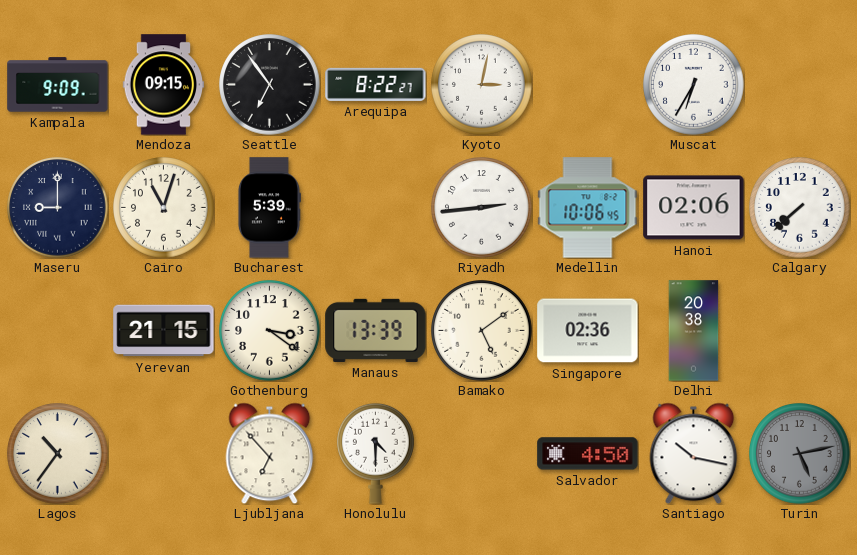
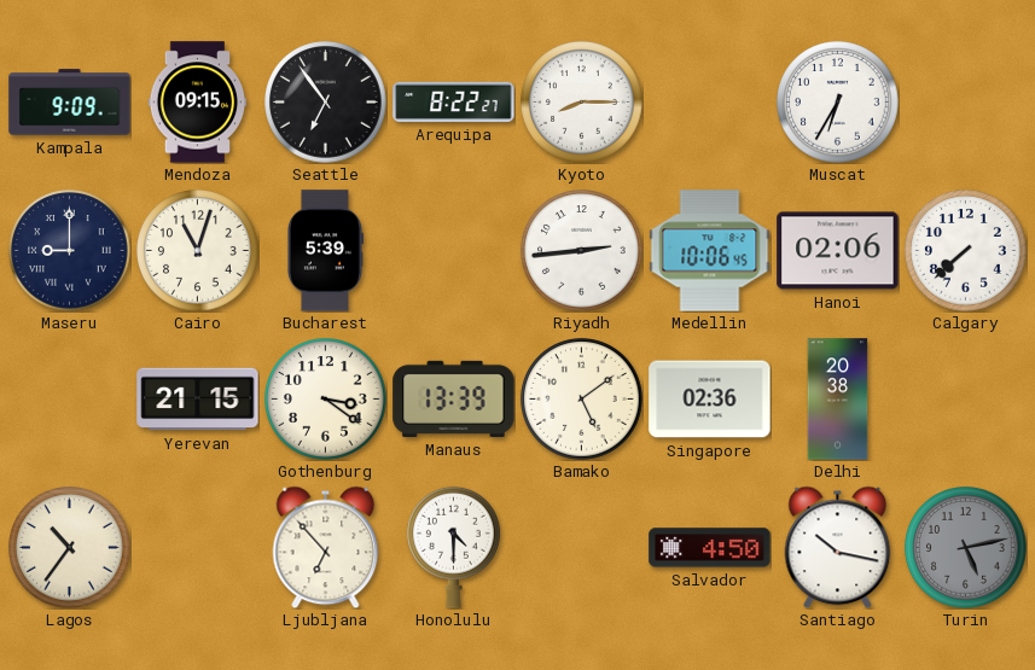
Kyoto: 3:02 -> 8:15 (582, 103)
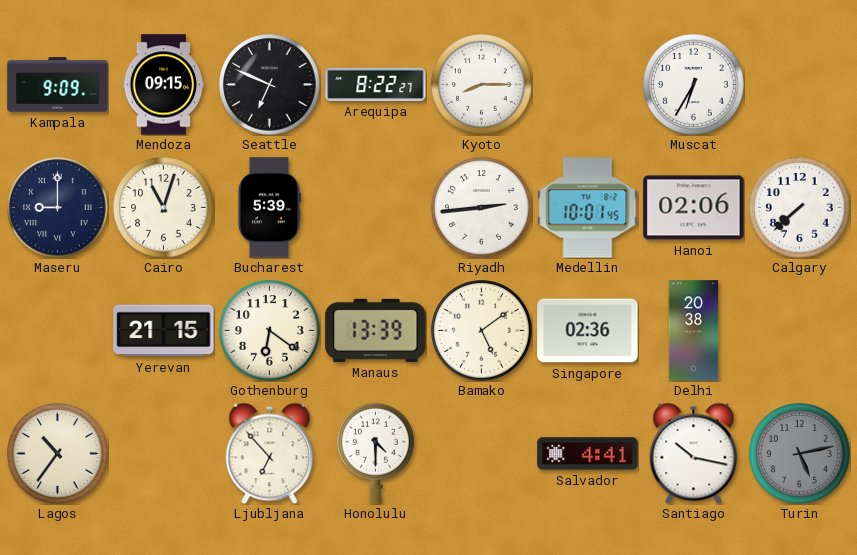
Seattle: 6:54 -> 6:49 (270, 85)
Medellin: 10:06 -> 10:01 (588, 208)
Gothenburg: 3:21 -> 6:21 (270, 331)
Salvador: 4:50 -> 4:41 (588, 454)
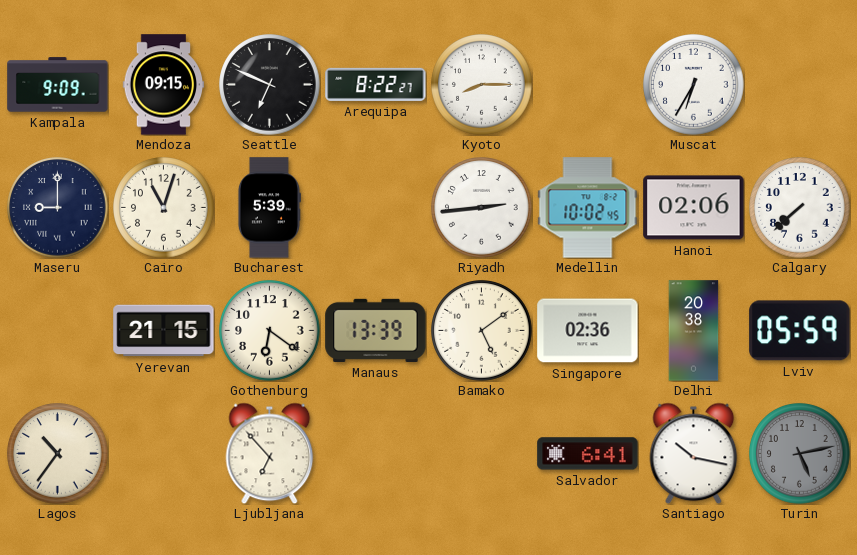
Medellin: 10:01 -> 10:02 (588, 208)
Lviv: none -> 05:59 (800, 331)
Honolulu: 4:30 -> none (376, 453)
Salvador: 4:41 -> 6:41 (588, 454)
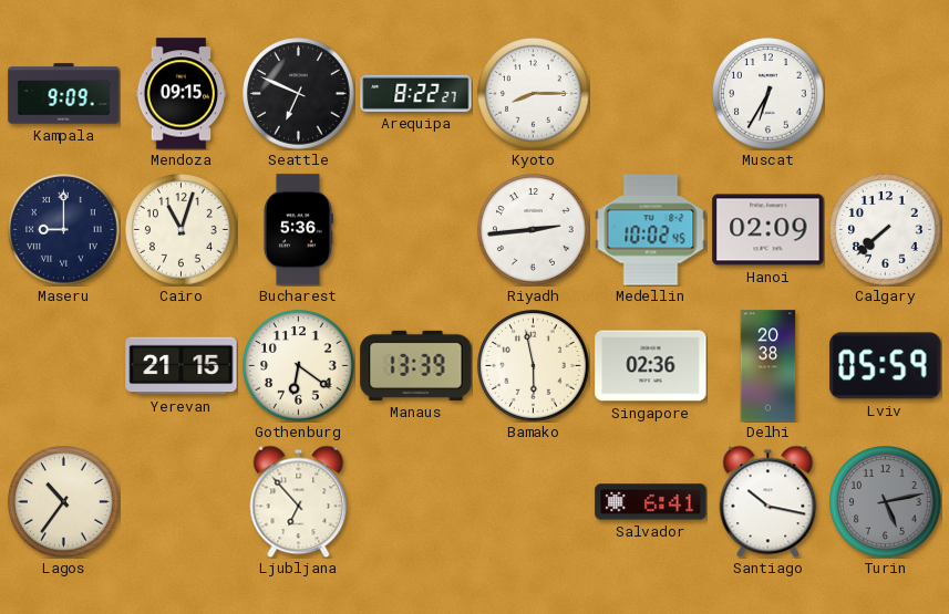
Bucharest: 5:39 -> 5:36 (298, 230)
Hanoi: 02:06 -> 02:09 (769, 230)
Bamako: 5:09 -> 5:58 (534, 366)
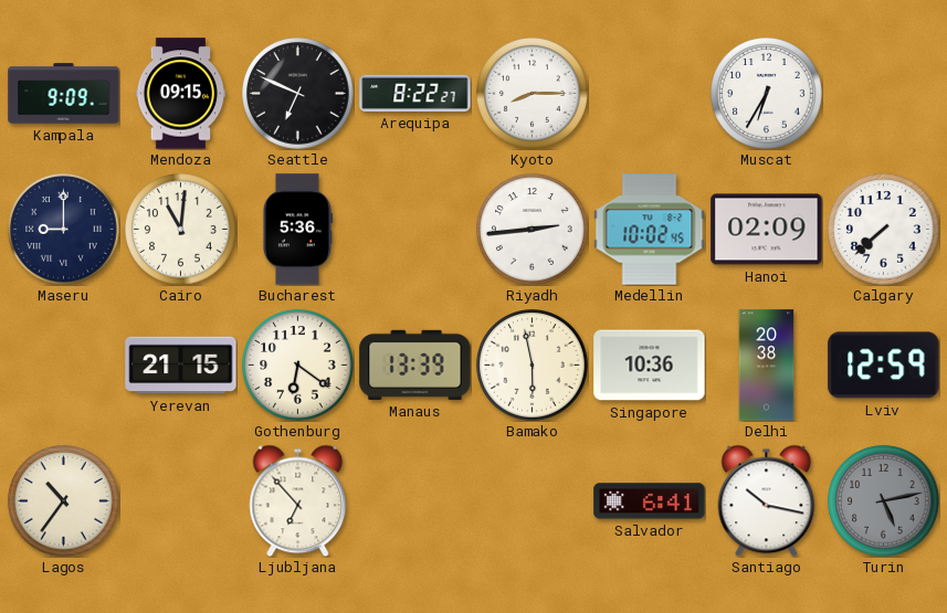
Cairo: 11:03 -> 11:01 (181, 230)
Singapore: 02:36 -> 10:36 (650, 366)
Lviv: 05:59 -> 12:59 (884, 366)
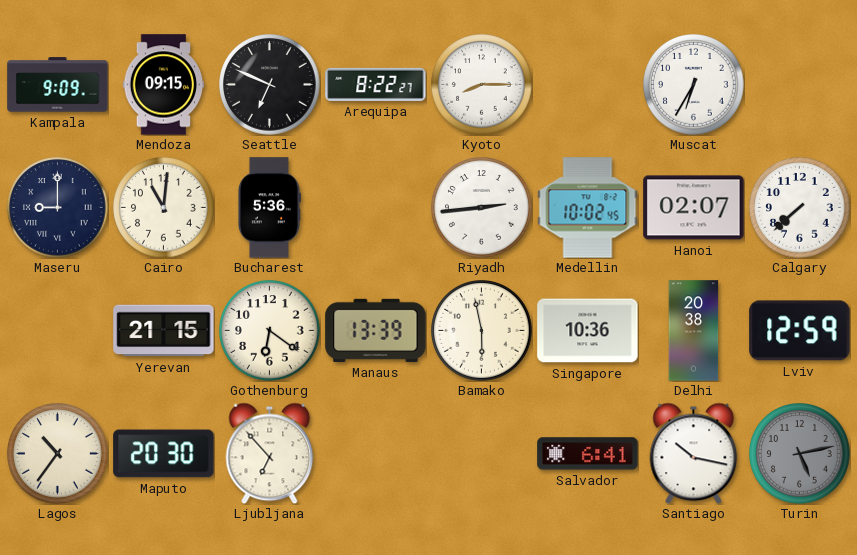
Hanoi: 02:09 -> 02:07 (694, 208)
Maputo: none -> 20:30 (164, 454)
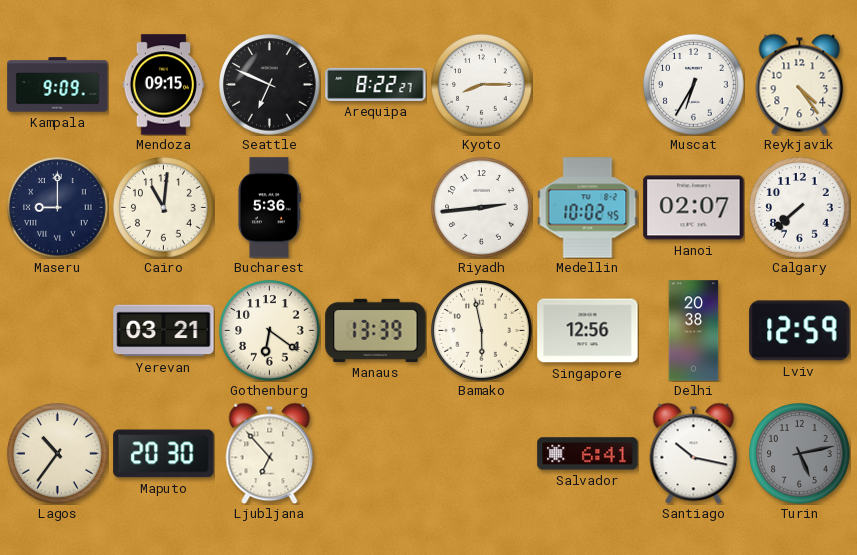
Reykjavik: none -> 4:24 (800, 84)
Yerevan: 21:15 -> 03:21 (164, 331)
Singapore: 10:36 -> 12:56 (588, 331)
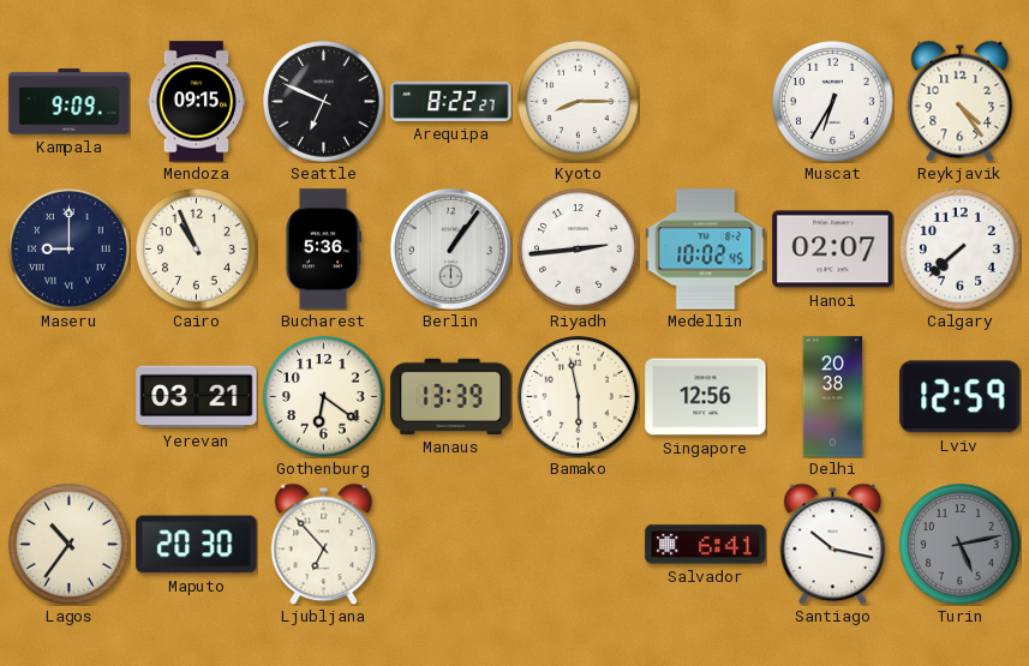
Cairo: 11:01 -> 10:56 (197, 250)
Berlin: none -> 1:06 (450, 248)
